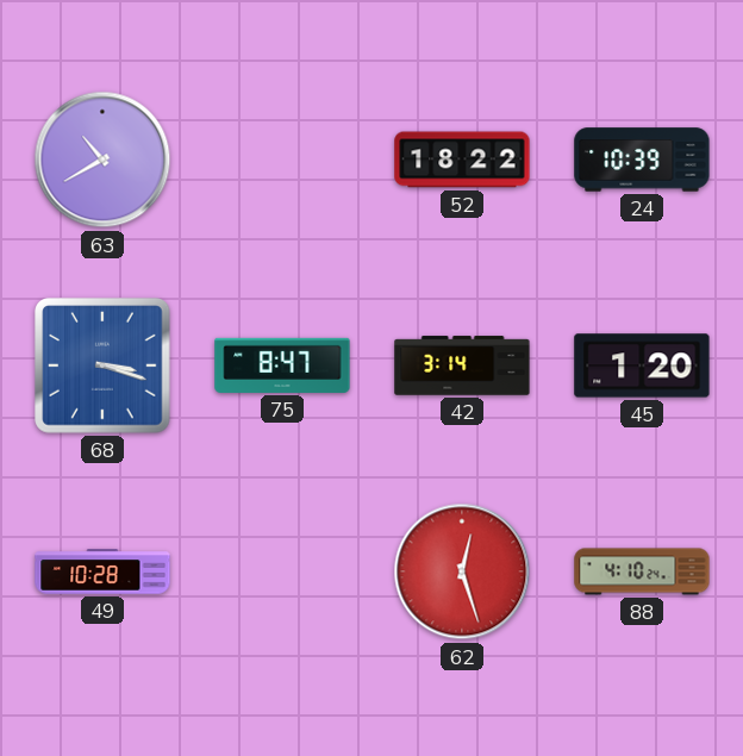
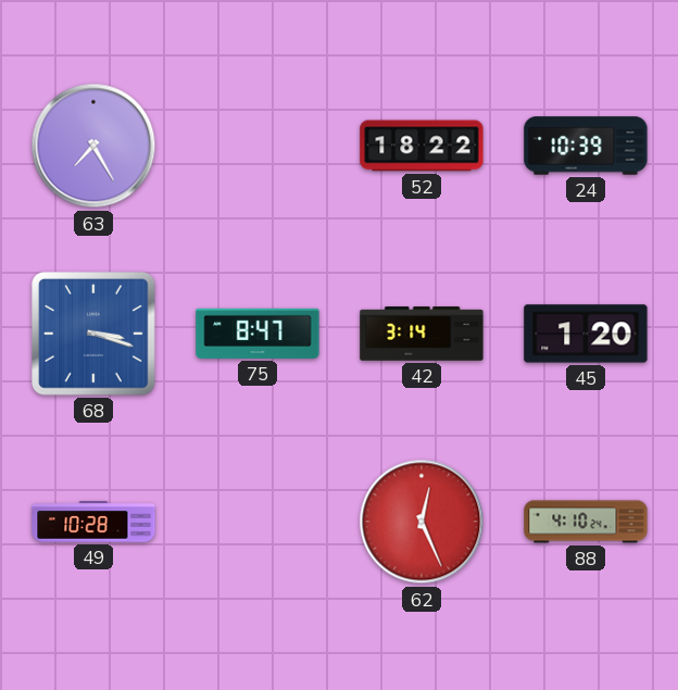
63: 10:40 -> 7:25 (93, 146)
62: 12:27 -> 12:26 (422, 522)
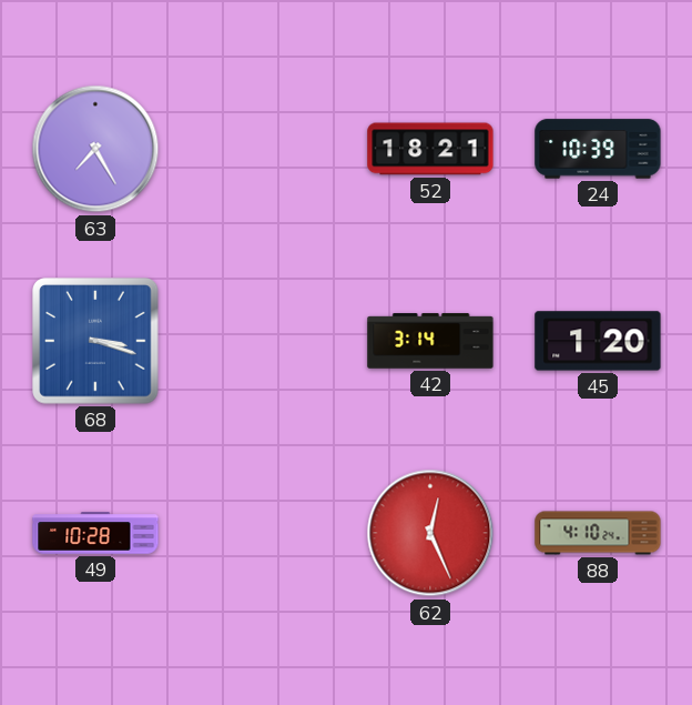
52: 18:22 -> 18:21 (430, 149)
75: 8:47 -> none (258, 334)
